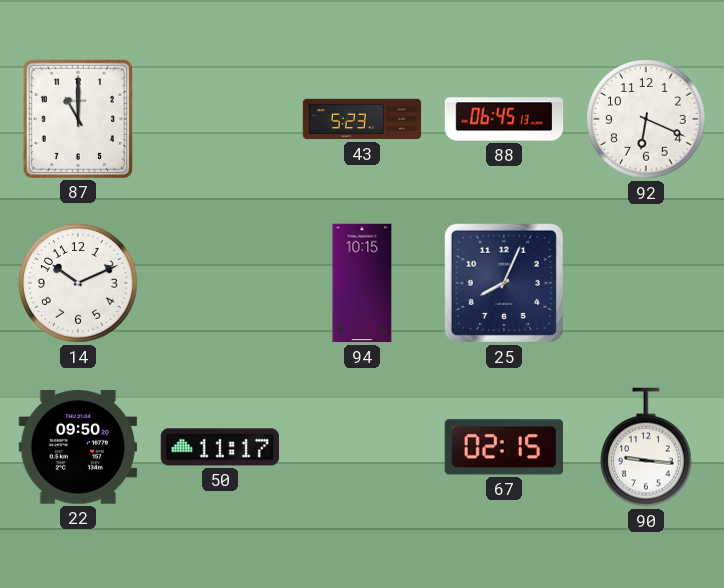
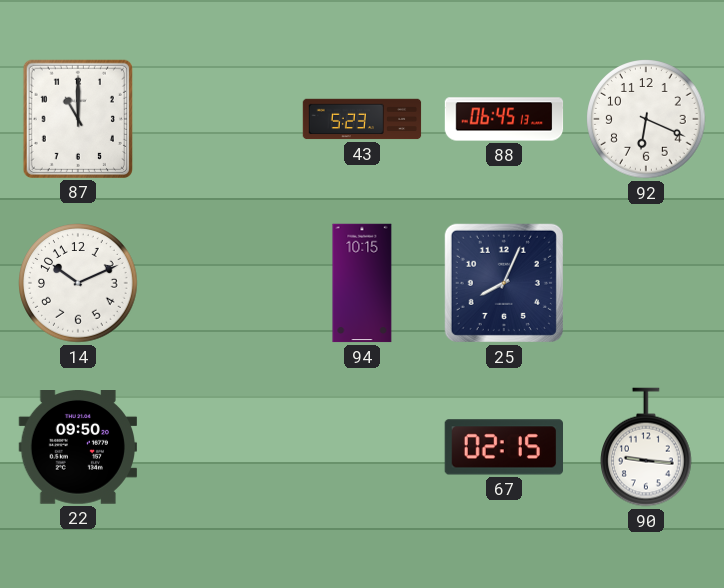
50: 11:17 -> none (220, 447)
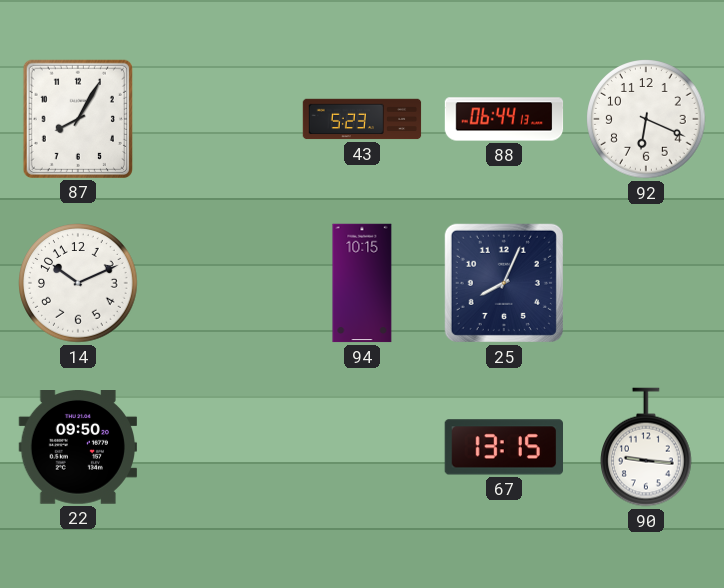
87: 11:00 -> 8:05 (78, 118)
88: 06:45 -> 06:44 (504, 119)
67: 02:15 -> 13:15 (503, 447)
